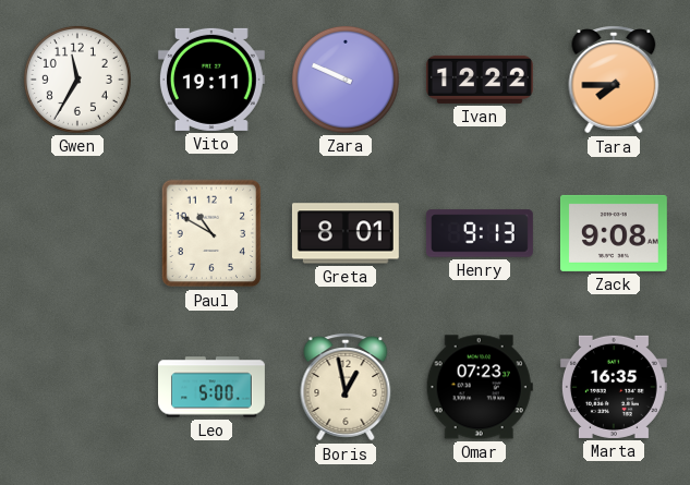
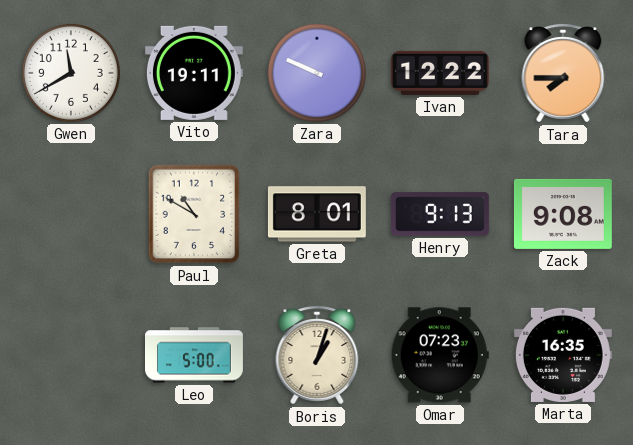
Gwen: 11:35 -> 11:40 (71, 73)
Boris: 12:58 -> 1:03 (317, 355)
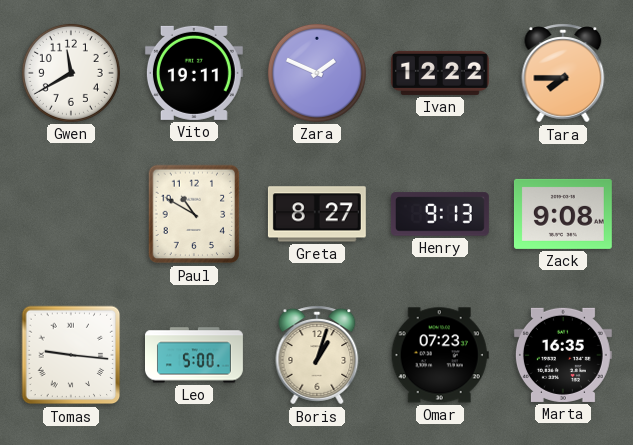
Zara: 9:49 -> 1:49 (317, 73)
Greta: 8:01 -> 8:27 (317, 214)
Tomas: none -> 9:16 (71, 355)
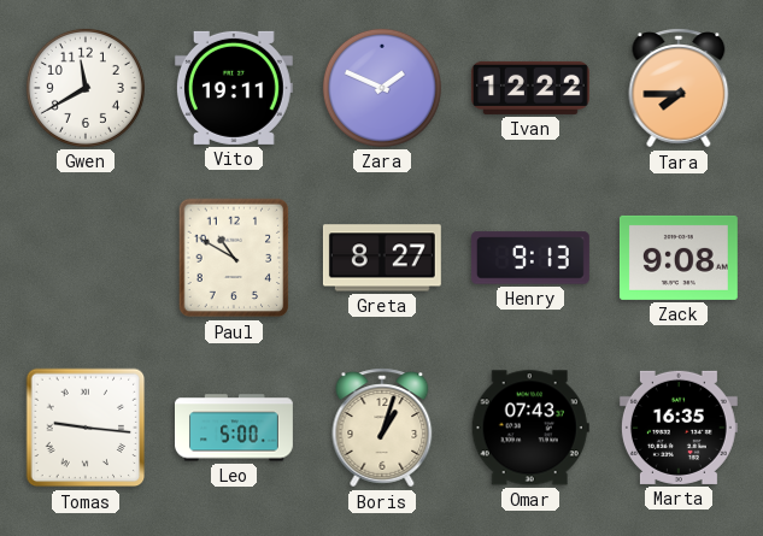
Omar: 07:23 -> 07:43 (530, 428)
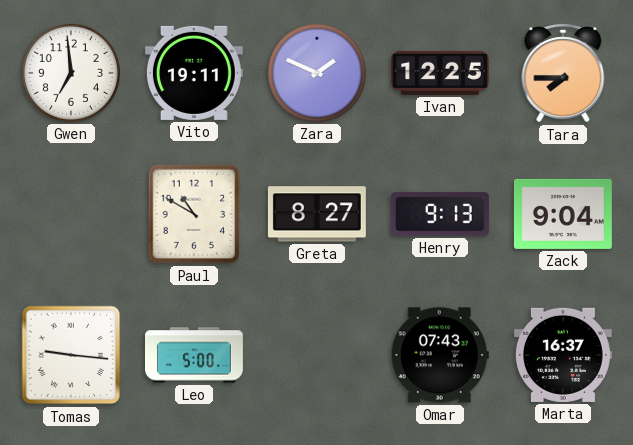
Gwen: 11:40 -> 6:59 (71, 73)
Ivan: 12:22 -> 12:25 (440, 73)
Zack: 9:08 -> 9:04 (563, 214)
Boris: 1:03 -> none (382, 428)
Marta: 16:35 -> 16:37 (563, 355)
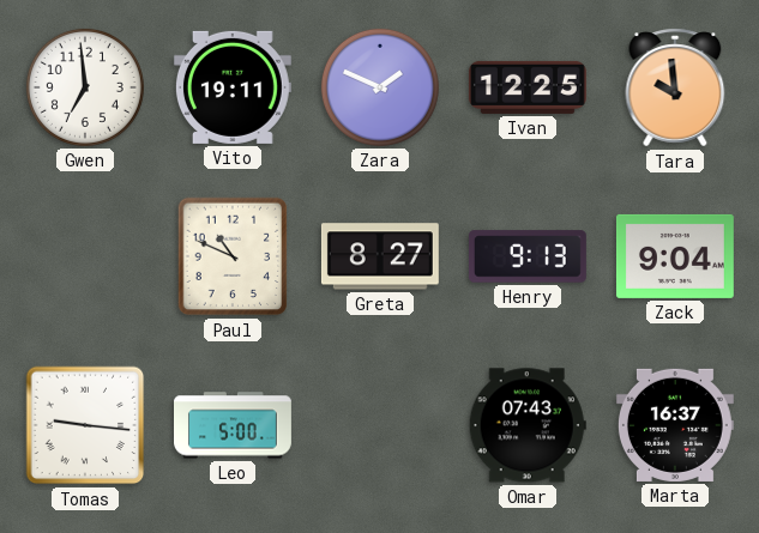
Tara: 7:45 -> 9:59 (675, 87)
Paul: 10:50 -> 10:49 (233, 256)
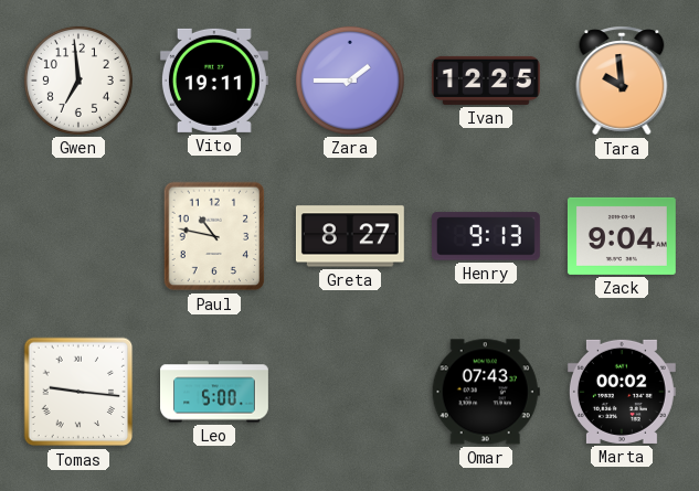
Zara: 1:49 -> 1:45 (350, 81)
Paul: 10:49 -> 10:47 (214, 236)
Marta: 16:37 -> 00:02 (622, 392)
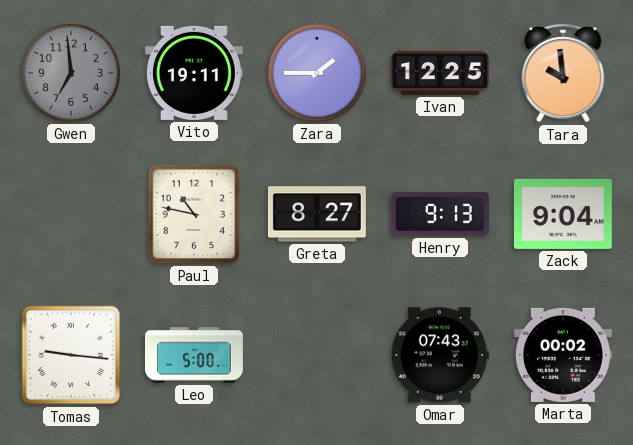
Gwen dial: white -> grey (71, 73)
